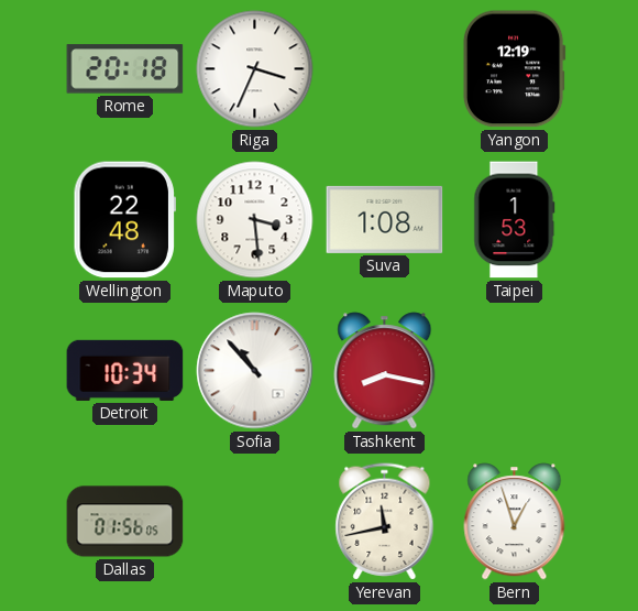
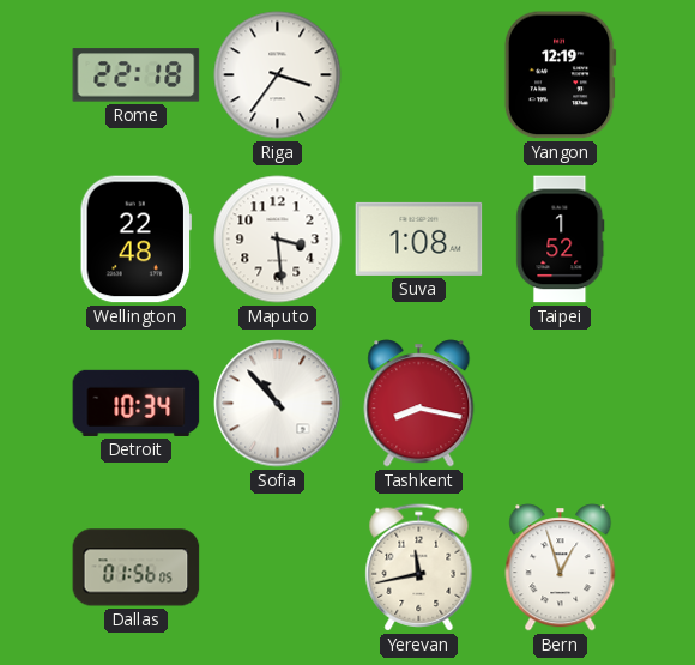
Rome: 20:18 -> 22:18 (137, 75)
Riga: 3:34 -> 3:36 (278, 75)
Taipei: 1:53 -> 1:52 (561, 240)
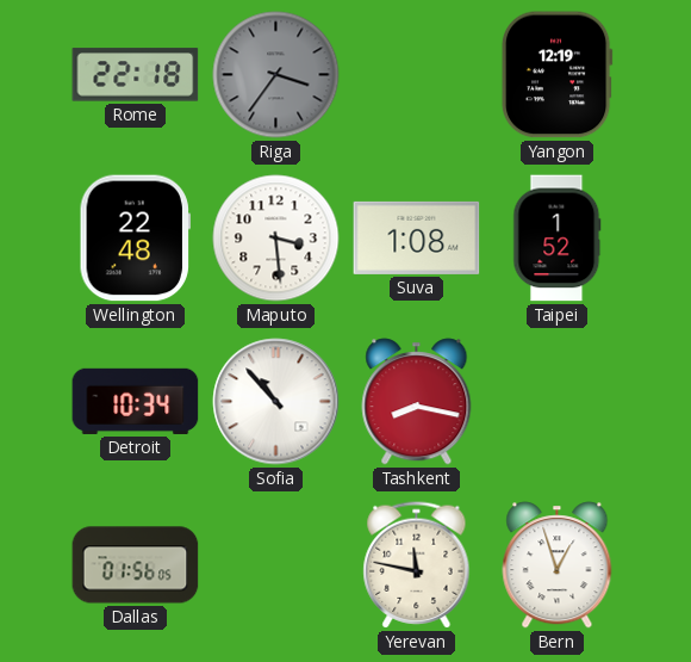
Riga dial: white -> grey (276, 75)
Yerevan: 11:43 -> 11:47 (417, 565)
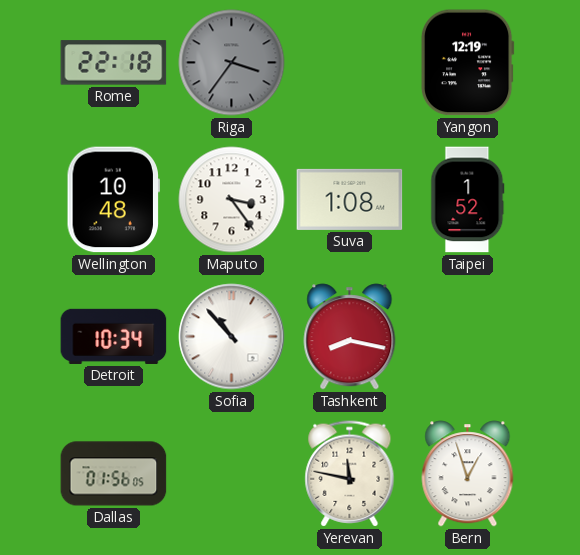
Wellington: 22:48 -> 10:48 (113, 200)
Maputo: 3:29 -> 3:24 (232, 200)
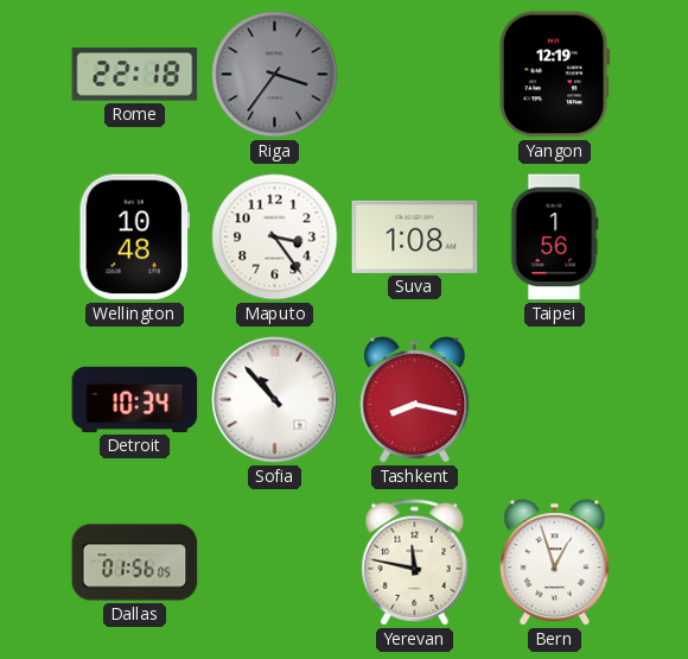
Taipei: 1:52 -> 1:56 (555, 237)
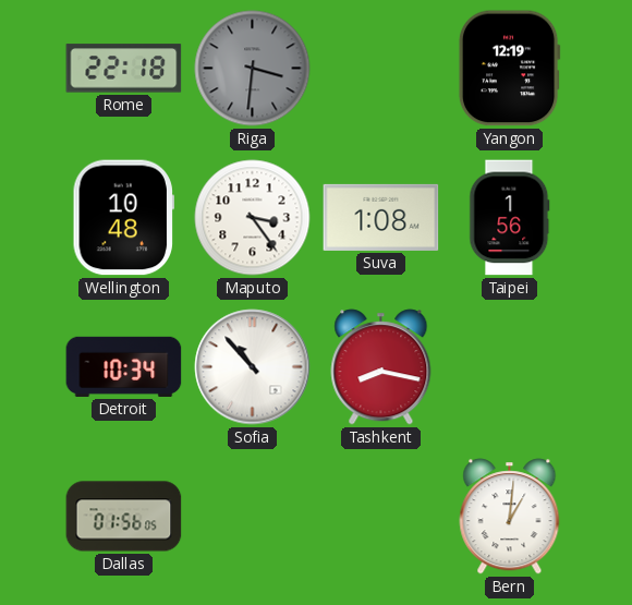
Riga: 3:36 -> 3:31 (253, 69)
Yerevan: 11:47 -> none (415, 563)
Bern: 12:57 -> 1:01 (510, 517)
